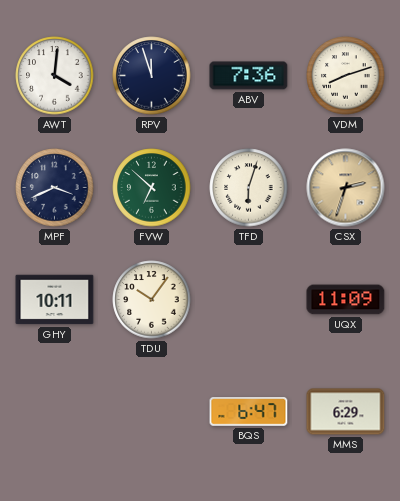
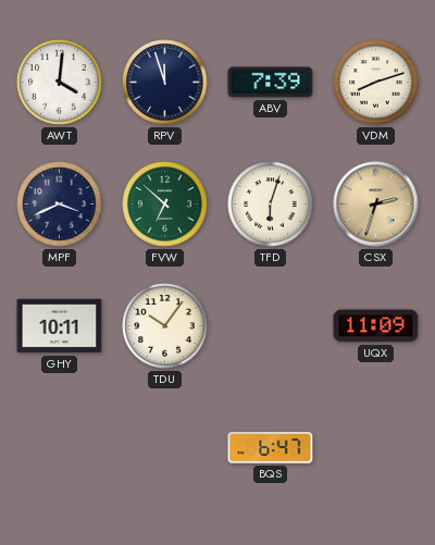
ABV: 7:36 -> 7:39 (271, 83)
MMS: 6:29 -> none (346, 412)
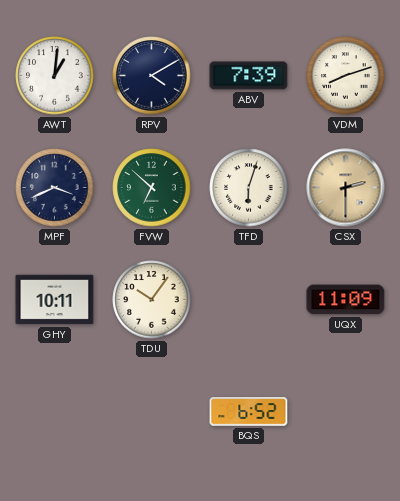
AWT: 4:01 -> 1:01 (55, 76)
RPV: 11:57 -> 4:10 (152, 76)
CSX: 2:33 -> 2:30 (346, 188)
BQS: 6:47 -> 6:52 (249, 412)
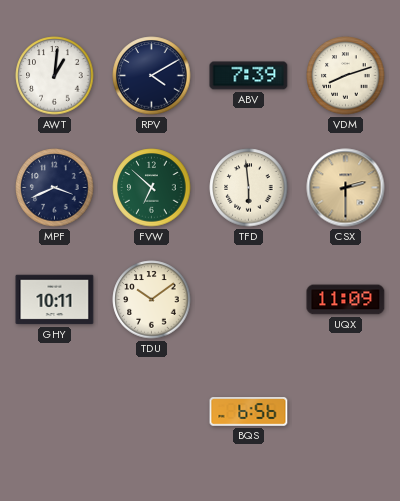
TFD: 6:03 -> 5:59 (249, 188)
TDU: 10:06 -> 10:09 (152, 300)
BQS: 6:52 -> 6:56 (249, 412)
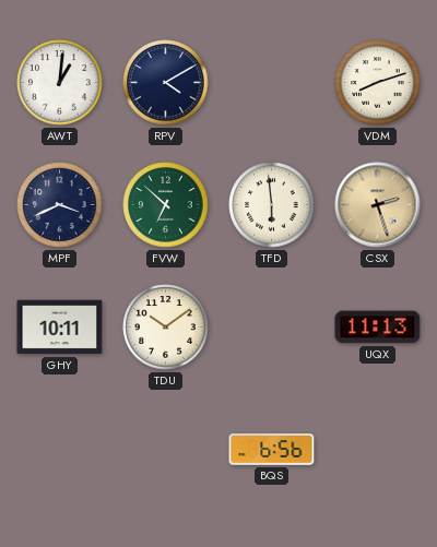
ABV: 7:39 -> none (249, 76)
CSX: 2:30 -> 2:27 (378, 205)
UQX: 11:09 -> 11:13 (378, 328)
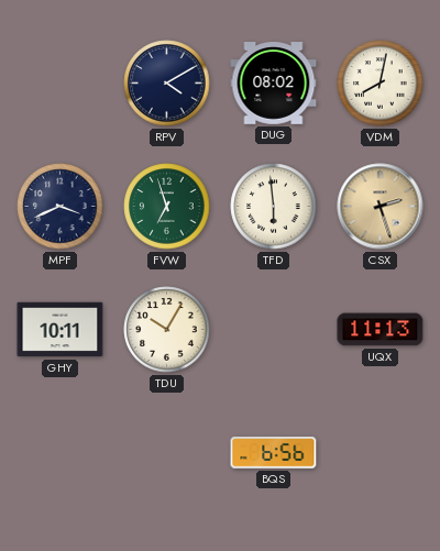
AWT: 1:01 -> none (60, 83)
DUG: none -> 08:02 (274, 84)
VDM: 8:12 -> 8:02 (381, 84)
FVW: 6:52 -> 6:57 (167, 207)
TDU: 10:09 -> 10:05 (167, 330)
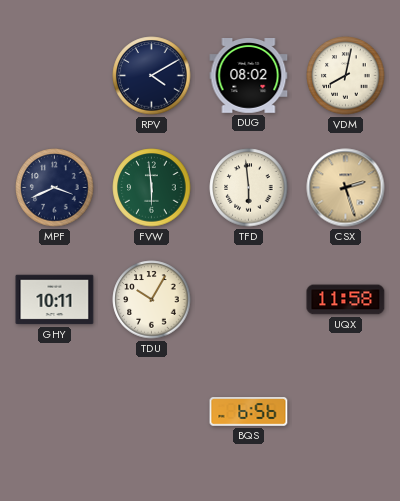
FVW: 6:57 -> 5:59 (152, 188)
UQX: 11:13 -> 11:58 (346, 300)
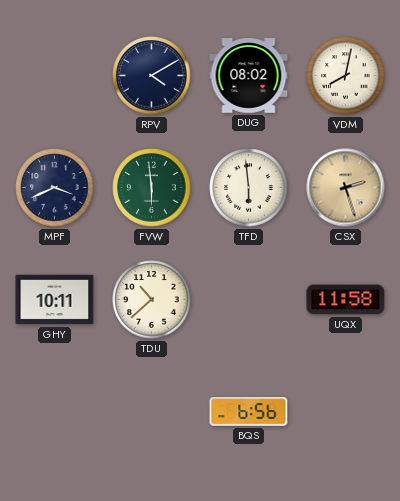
TDU: 10:05 -> 10:38 (152, 300)
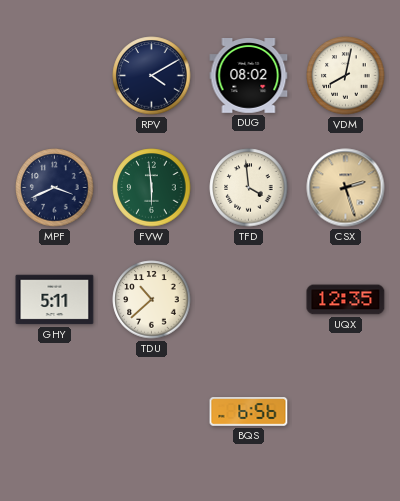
TFD: 5:59 -> 3:59 (249, 188)
GHY: 10:11 -> 5:11 (55, 300)
UQX: 11:58 -> 12:35 (346, 300)
